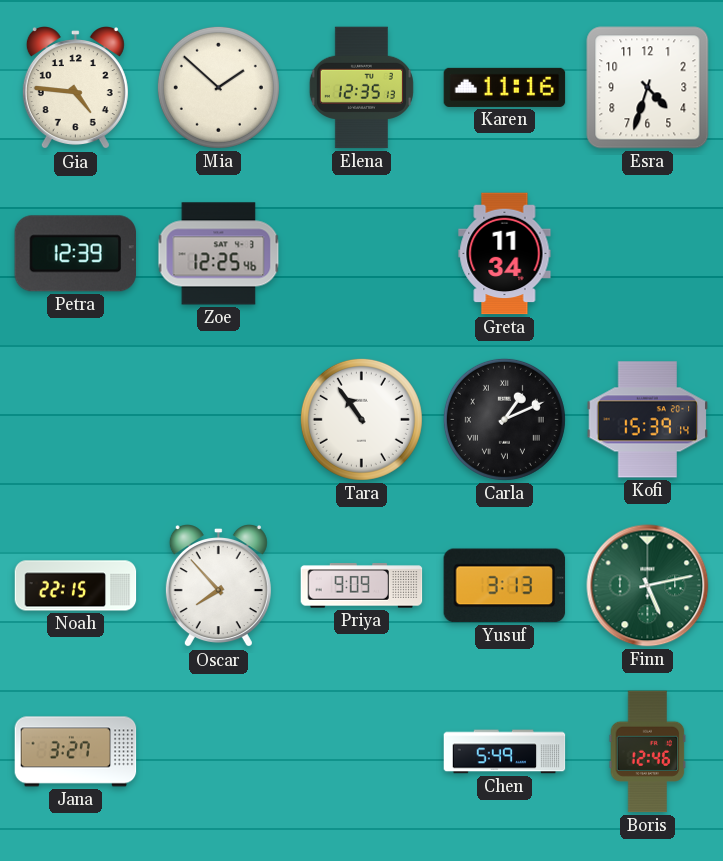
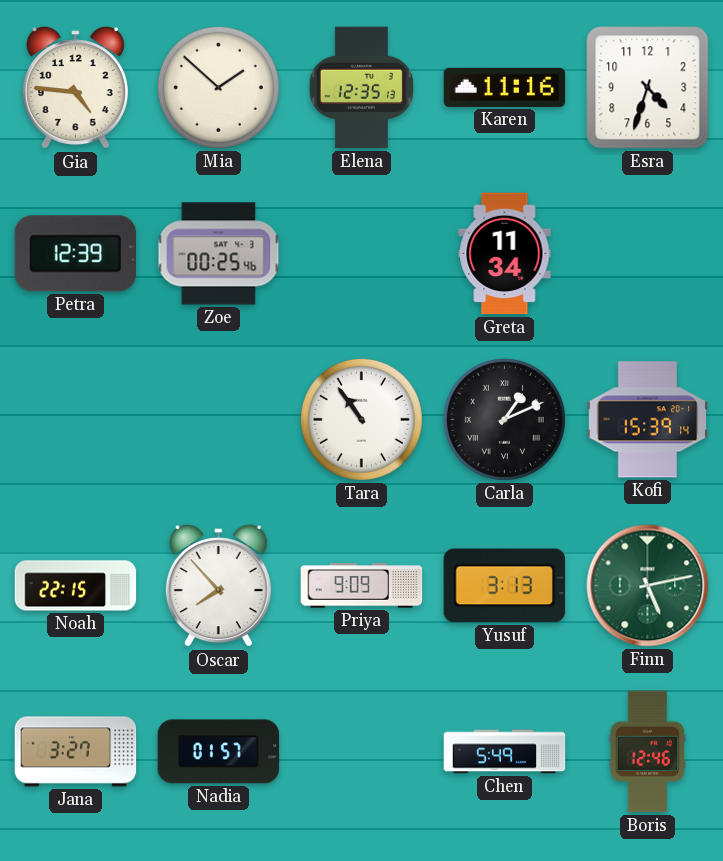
Zoe: 12:25 -> 00:25 (219, 254)
Nadia: none -> 01:57 (219, 752)
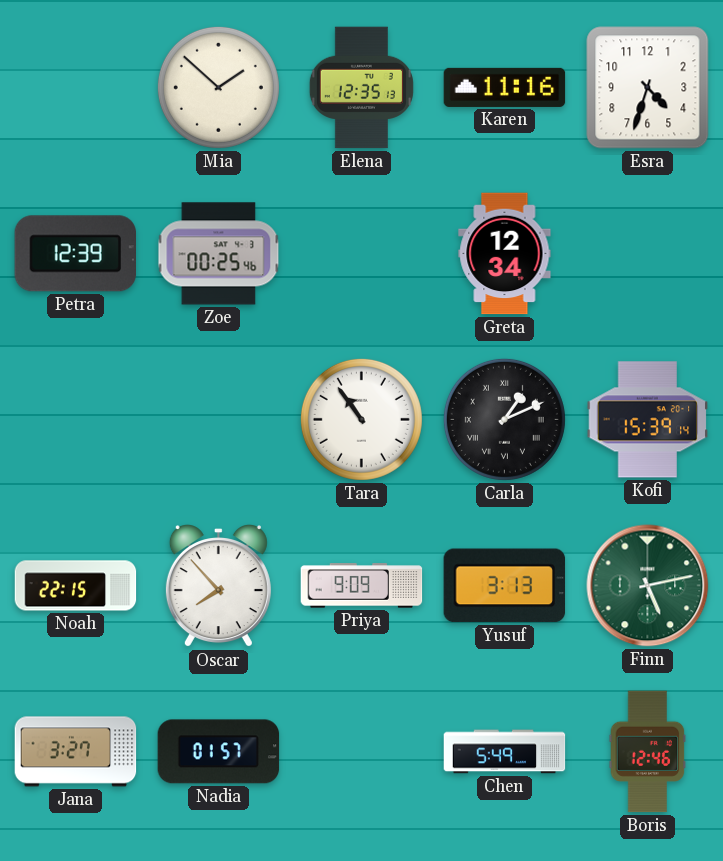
Gia: 4:46 -> none (75, 88)
Greta: 11:34 -> 12:34 (505, 254)
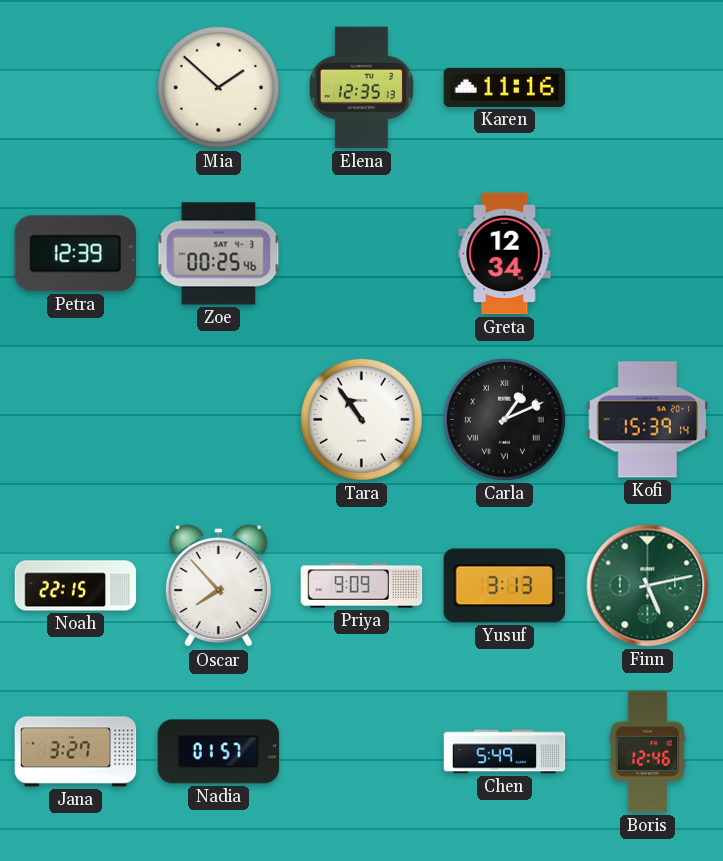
Esra: 4:33 -> none (648, 88)
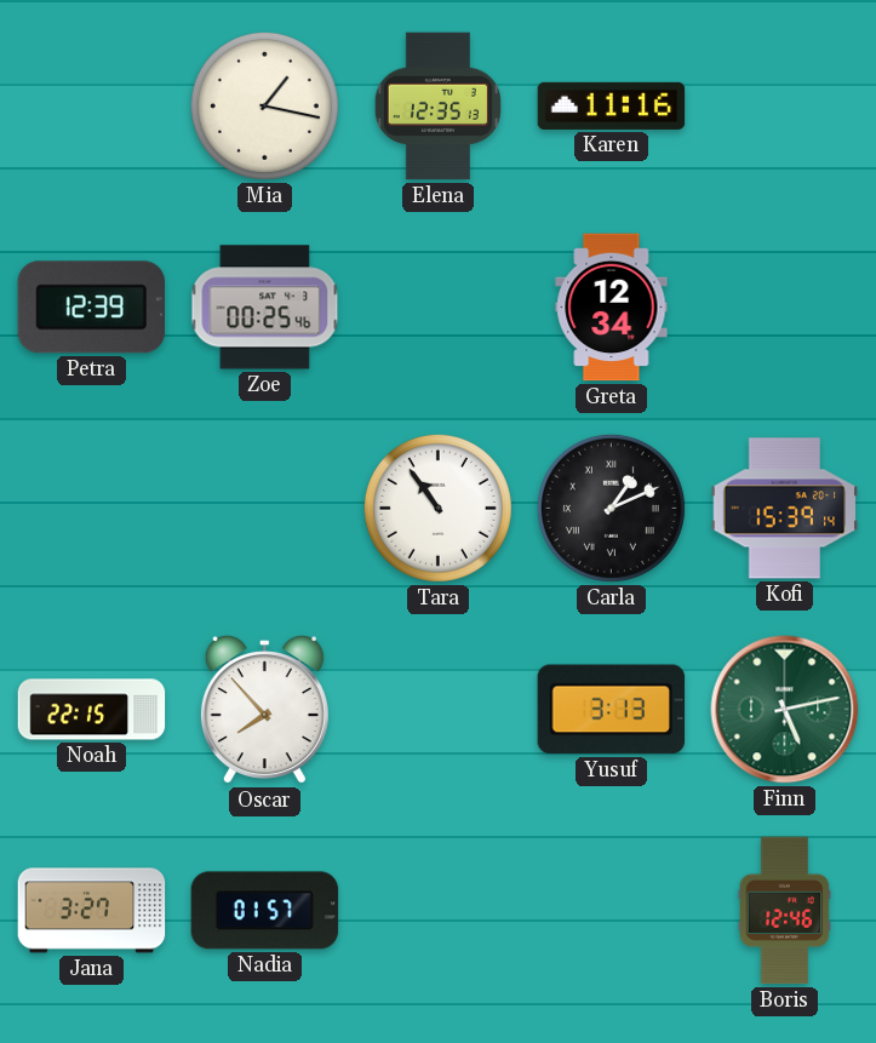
Mia: 1:52 -> 1:17 (264, 105)
Priya: 9:09 -> none (362, 586)
Chen: 5:49 -> none (505, 752)
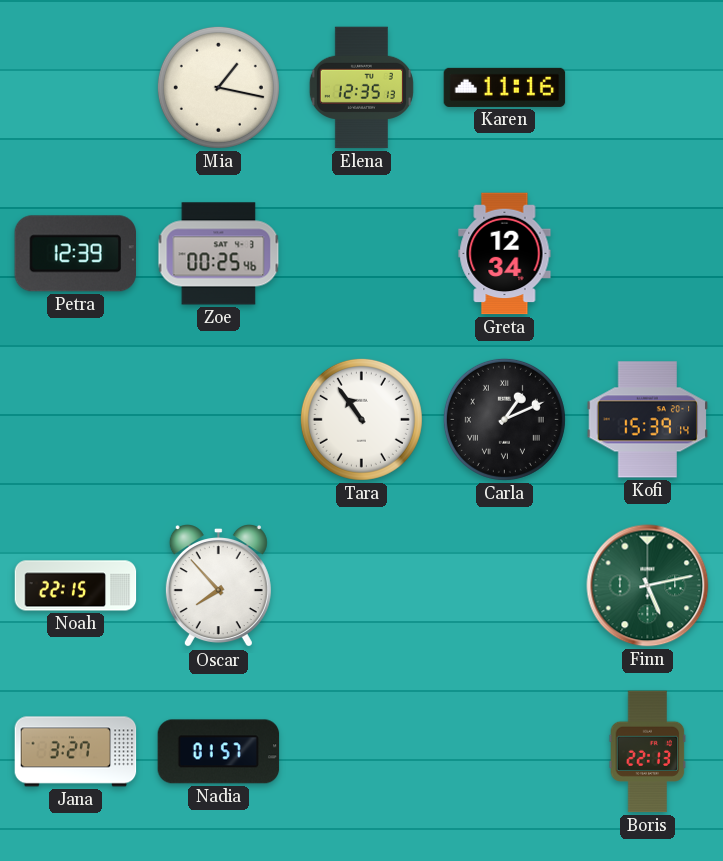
Yusuf: 3:13 -> none (612, 710)
Boris: 12:46 -> 22:13 (648, 752)
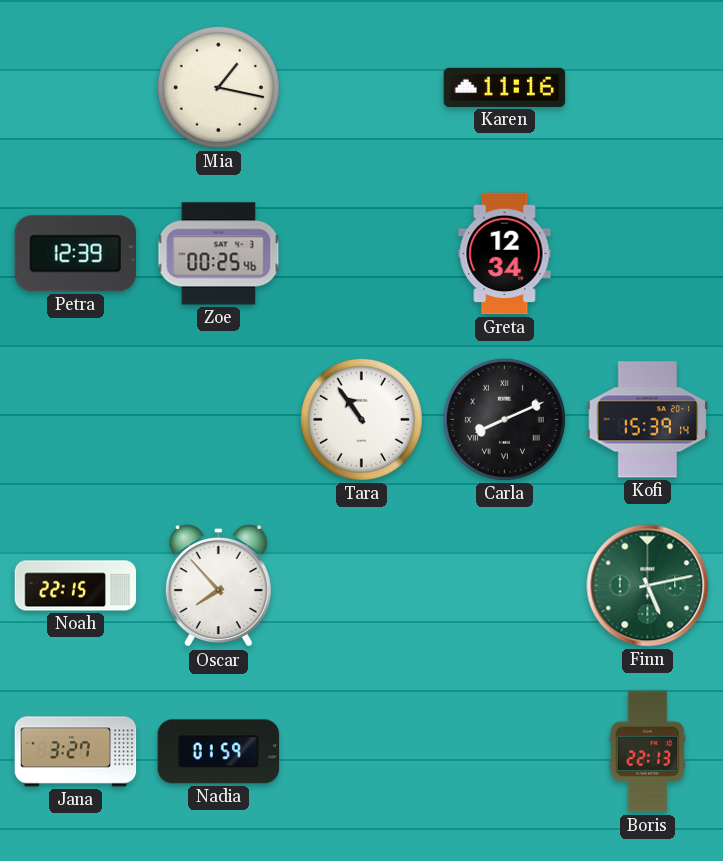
Elena: 12:35 -> none (361, 88)
Carla: 1:11 -> 8:11 (504, 419)
Nadia: 01:57 -> 01:59 (219, 752)
